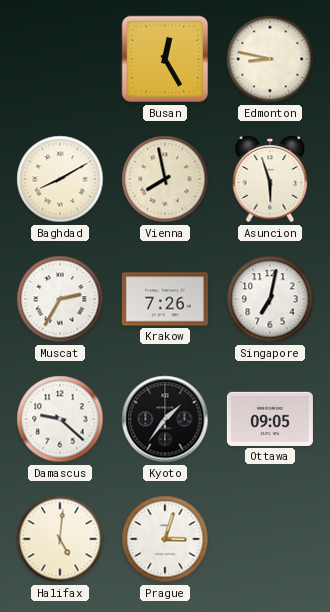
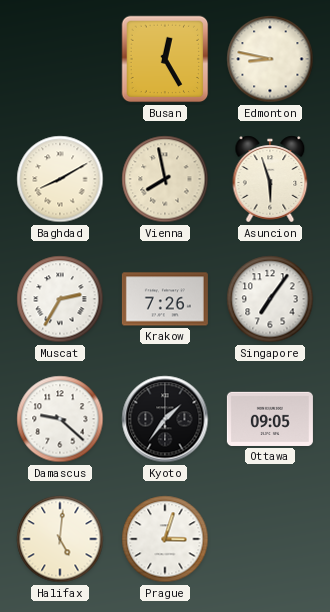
Singapore: 7:02 -> 7:06 (270, 299)
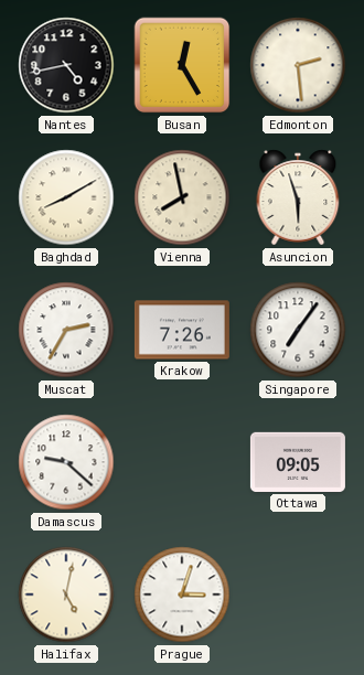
Nantes: none -> 4:43 (66, 65)
Edmonton: 8:47 -> 2:29 (298, 65)
Kyoto: 1:36 -> none (165, 419)
Halifax: 5:01 -> 5:02 (66, 594)
